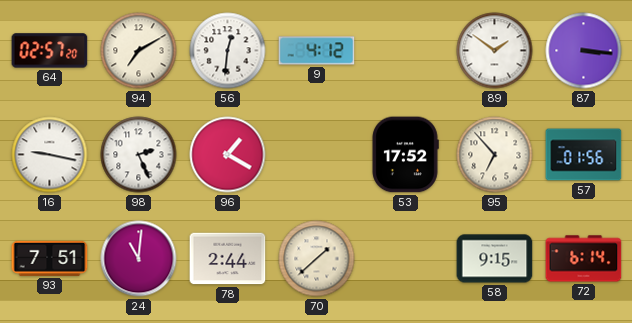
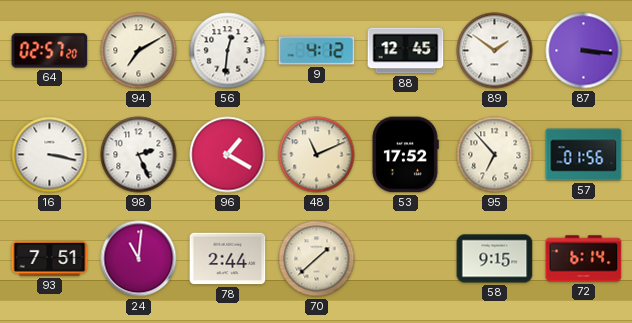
88: none -> 12:45 (406, 51)
16: 9:17 -> 3:17 (50, 155)
48: none -> 11:11 (317, 155)
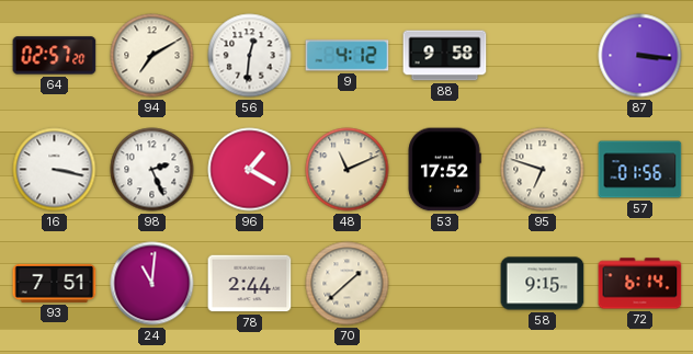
88: 12:45 -> 9:58 (445, 56)
89: 1:51 -> none (495, 51)
95: 6:53 -> 6:48 (543, 170)
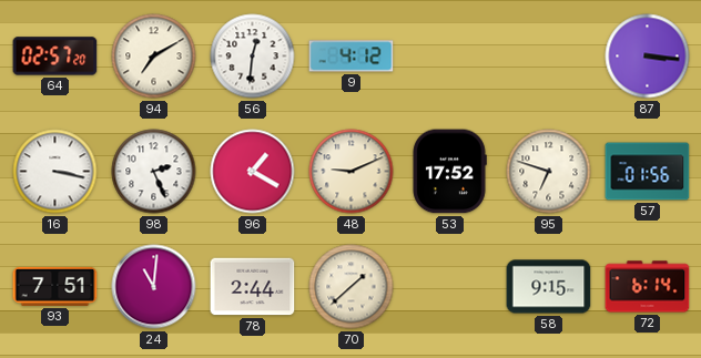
88: 9:58 -> none (445, 56)
48: 11:11 -> 9:11 (352, 172)
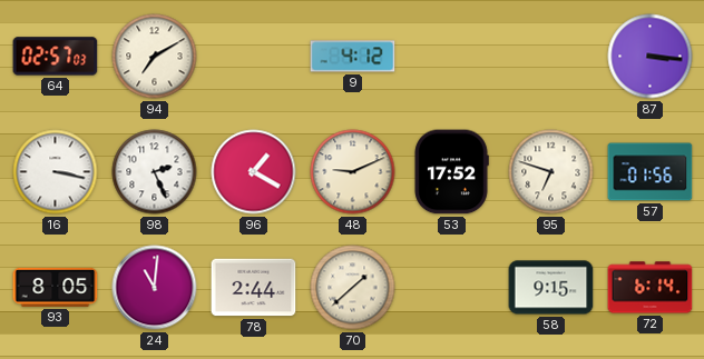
64: 02:57:20 -> 02:57:03 (56, 57)
56: 12:31 -> none (253, 57)
93: 7:51 -> 8:05 (56, 287)
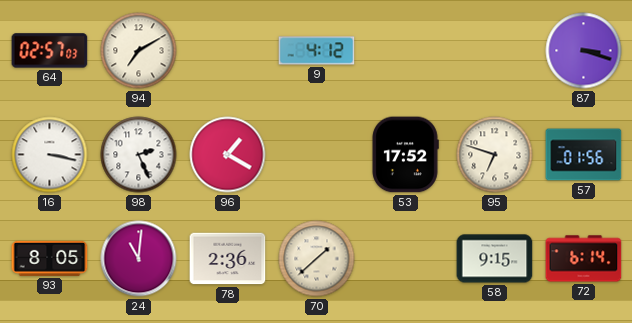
87: 3:16 -> 3:18 (584, 51)
48: 9:11 -> none (353, 172)
78: 2:44 -> 2:36 (228, 259)
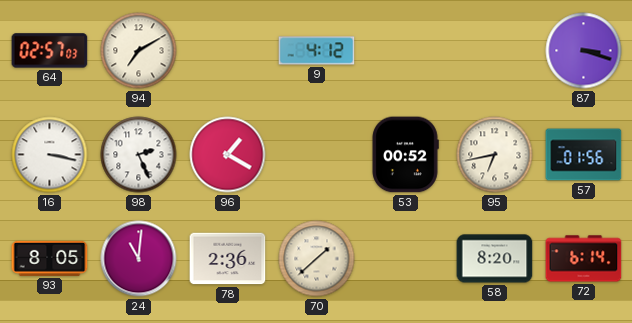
53: 17:52 -> 00:52 (405, 155)
95: 6:48 -> 6:43 (495, 155)
58: 9:15 -> 8:20 (495, 259)
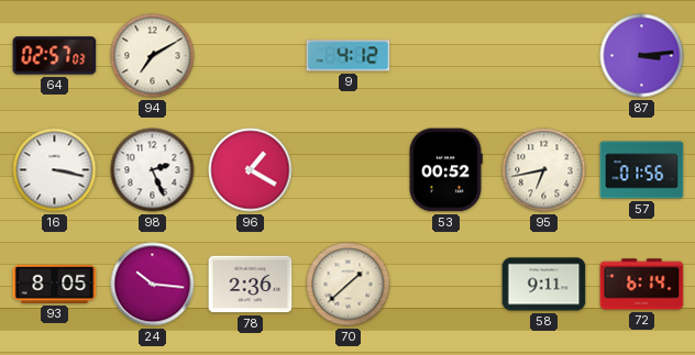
87: 3:18 -> 3:14 (642, 56)
24: 11:01 -> 10:16 (153, 285)
58: 8:20 -> 9:11 (544, 285)
